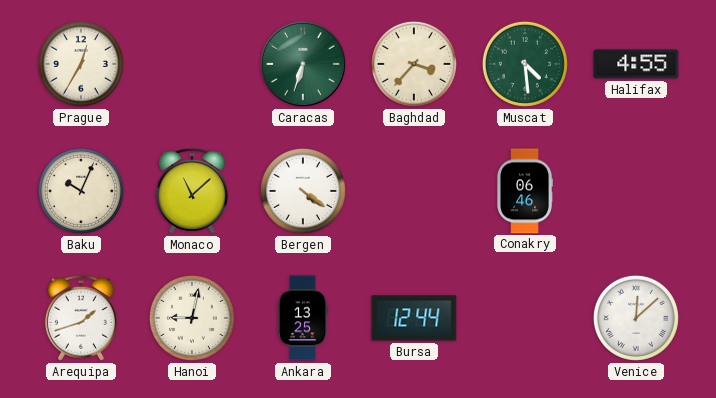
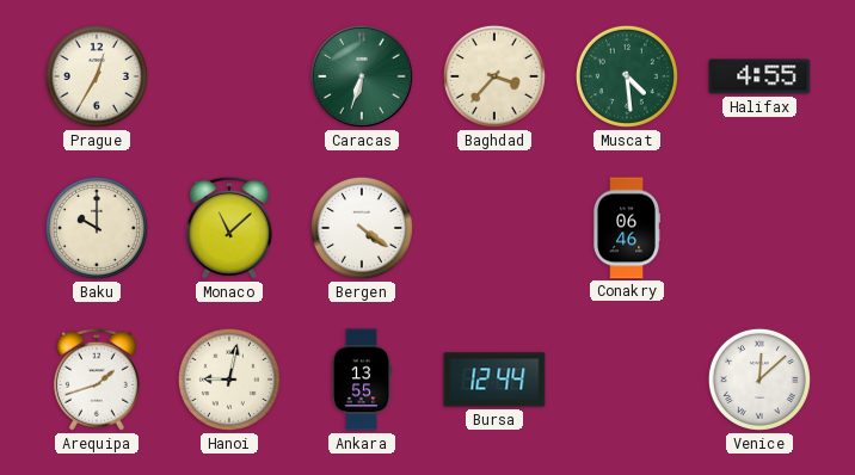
Baku: 10:04 -> 10:00 (97, 228)
Ankara: 13:25 -> 13:55 (362, 380)
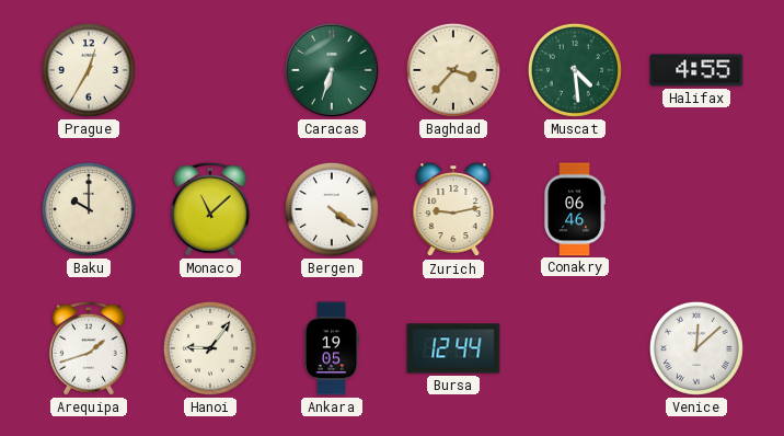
Zurich: none -> 9:13 (453, 210)
Hanoi: 9:02 -> 9:06 (210, 348)
Ankara: 13:55 -> 19:05 (332, 348)
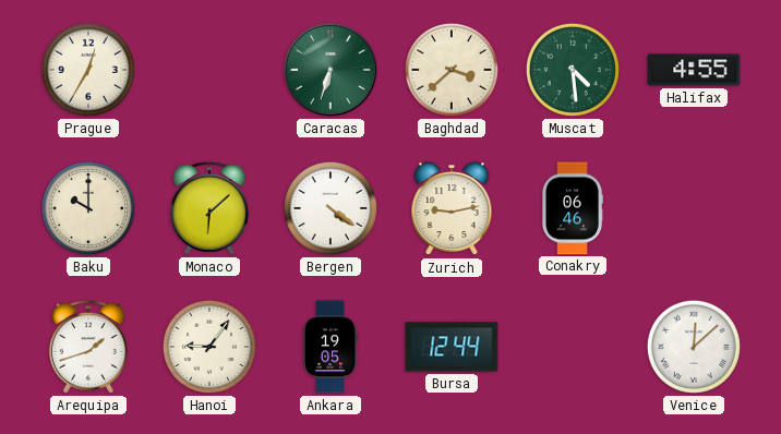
Baghdad: 3:37 -> 3:38 (452, 70)
Monaco: 11:08 -> 6:08 (209, 208)
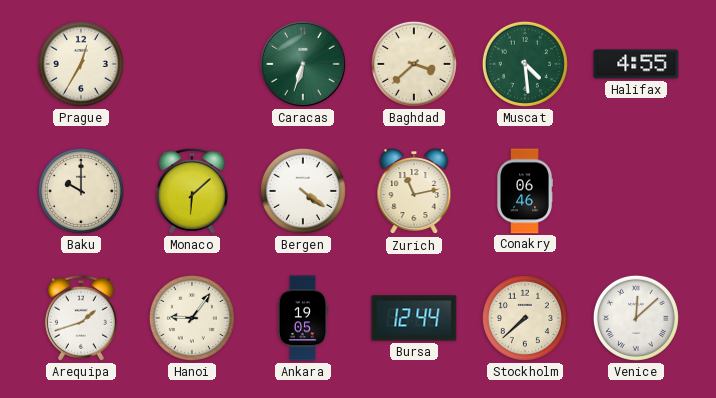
Zurich: 9:13 -> 11:13 (414, 192)
Stockholm: none -> 7:38 (525, 318)
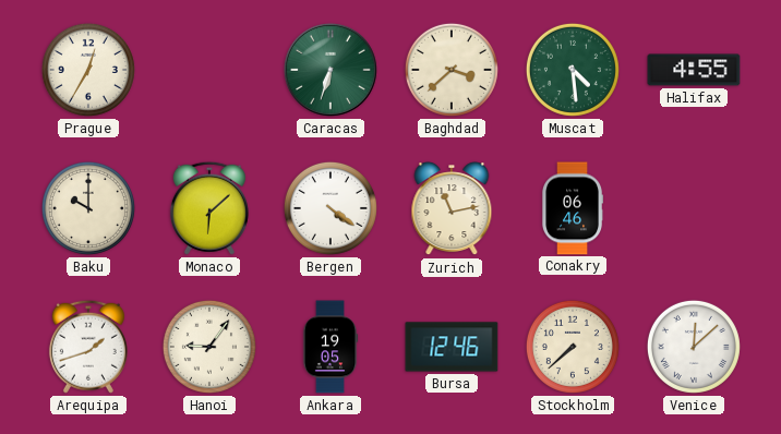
Bursa: 12:44 -> 12:46 (452, 347)
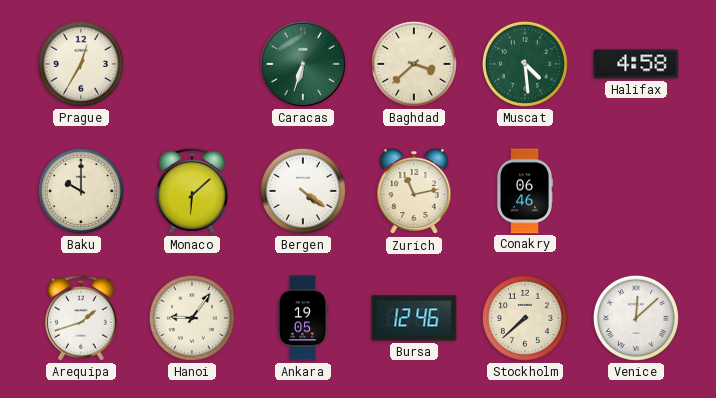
Halifax: 4:55 -> 4:58 (636, 64)
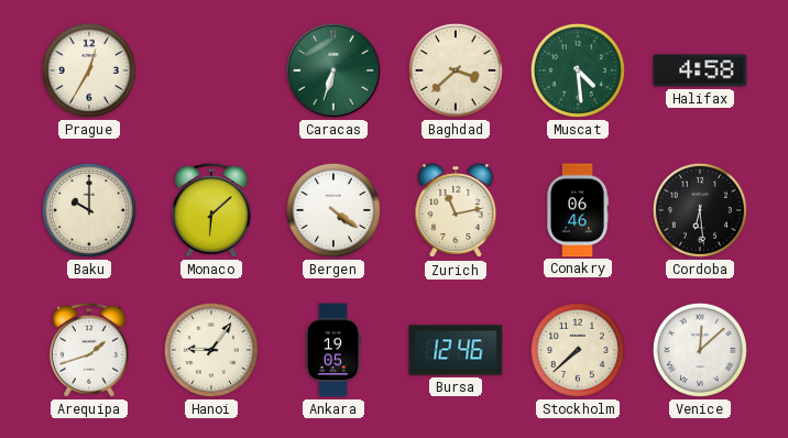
Cordoba: none -> 6:29 (700, 210)
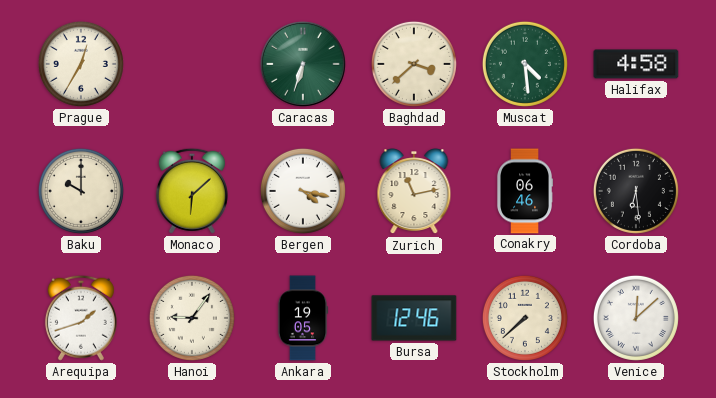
Bergen: 4:21 -> 4:17 (303, 191)
